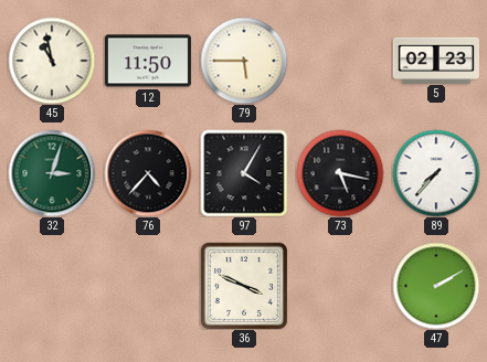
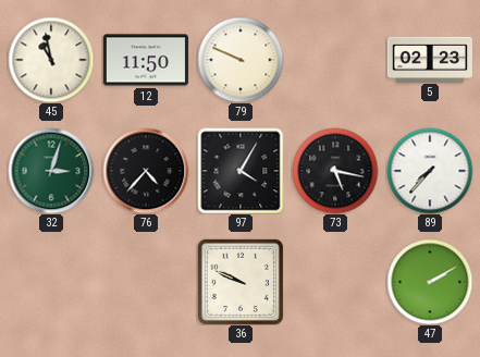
79: 5:45 -> 9:49 (241, 60)
36: 3:49 -> 9:49 (241, 282)
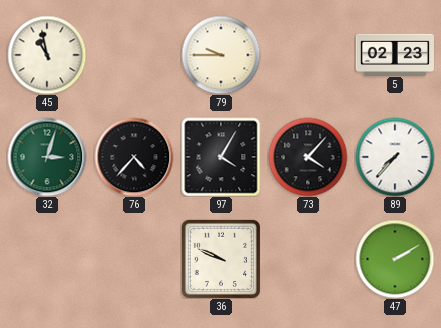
12: 11:50 -> none (146, 60)
79: 9:49 -> 9:45 (221, 55)
73: 5:17 -> 4:07 (308, 157)
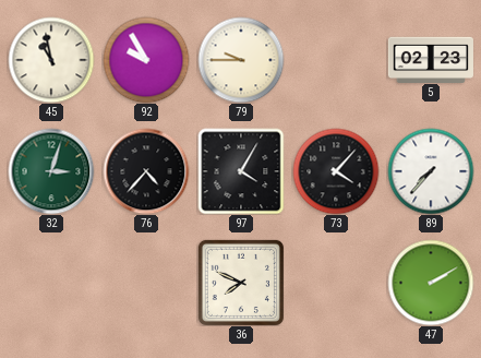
92: none -> 9:55 (146, 60)
36: 9:49 -> 7:49 (241, 283)
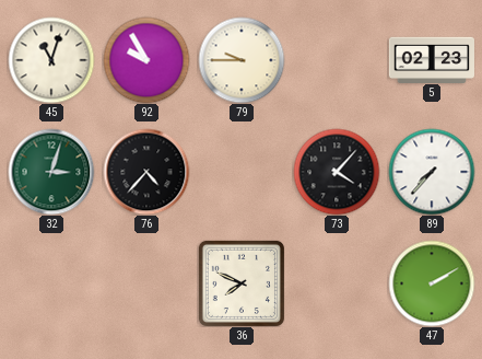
45: 10:58 -> 11:03 (51, 60)
97: 4:05 -> none (241, 171)
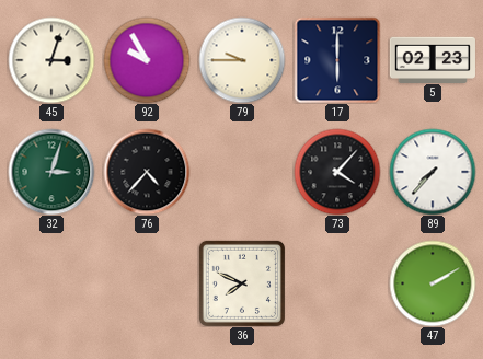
45: 11:03 -> 3:03 (51, 60)
17: none -> 6:00 (337, 60)
